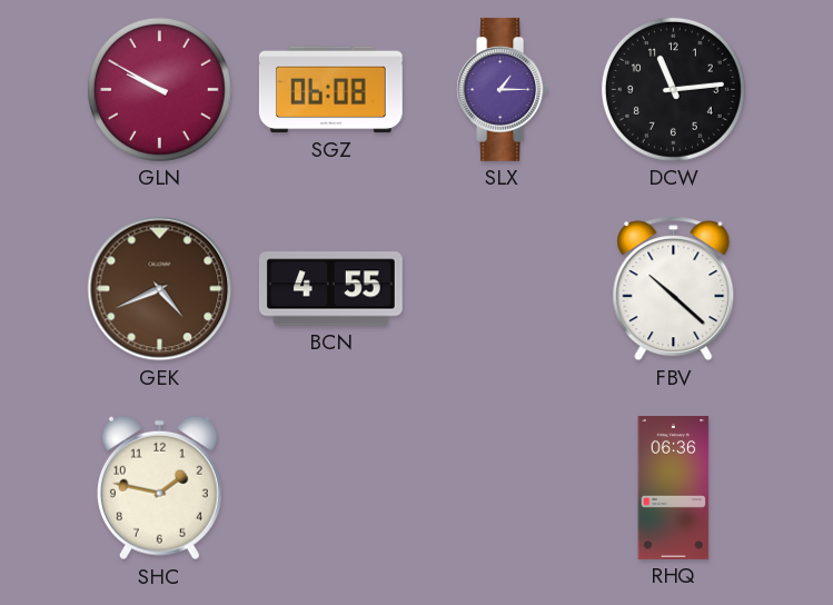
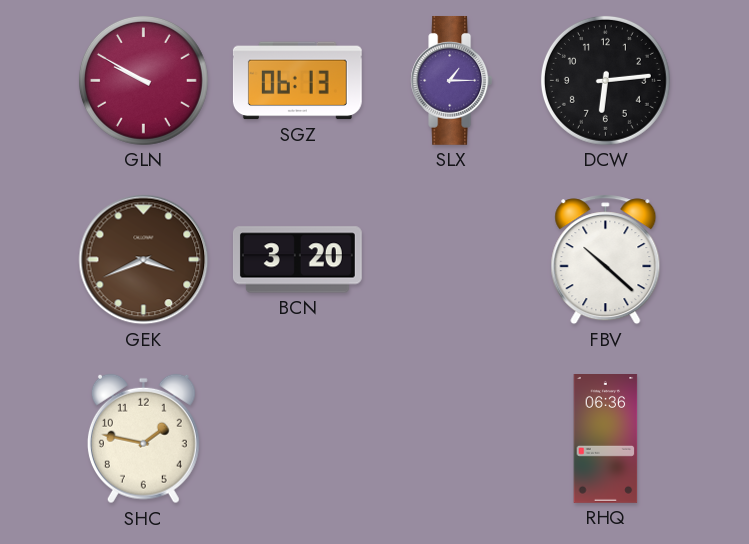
SGZ: 06:08 -> 06:13 (297, 81)
DCW: 11:14 -> 6:14 (605, 80)
GEK: 4:41 -> 3:41 (144, 260)
BCN: 4:55 -> 3:20 (297, 260)
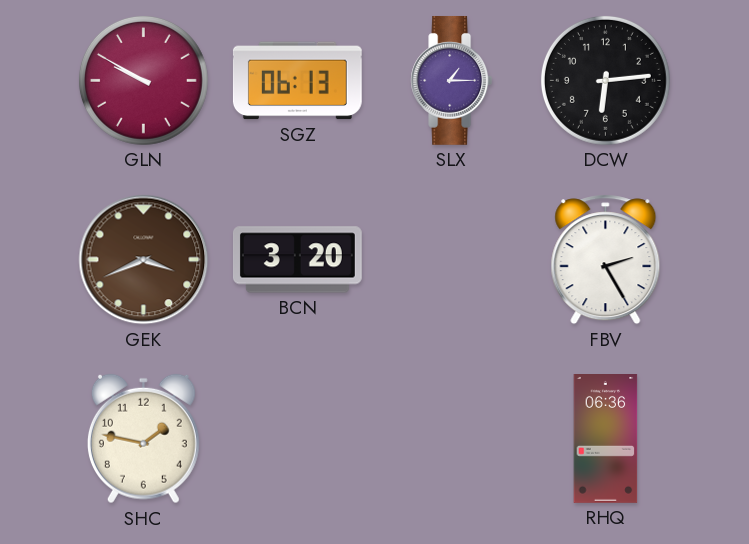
FBV: 10:22 -> 2:25 (606, 260)
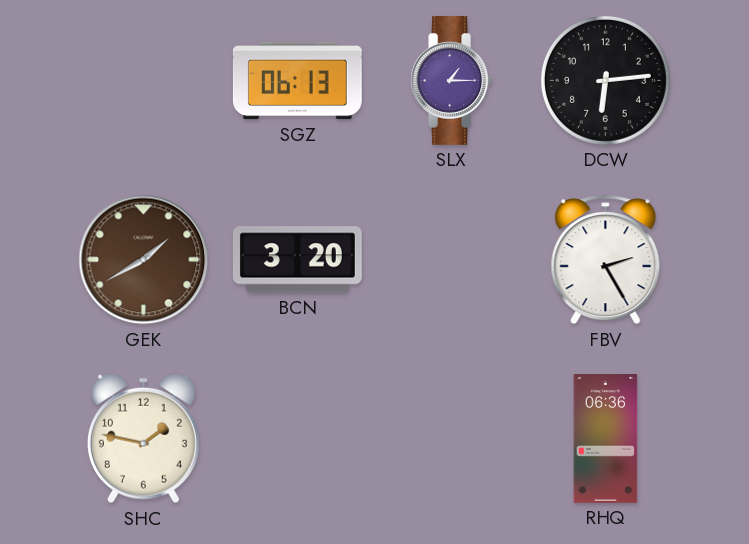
GLN: 9:50 -> none (143, 80)
GEK: 3:41 -> 1:40 (144, 260)
